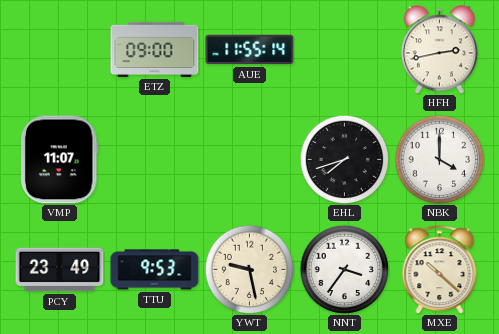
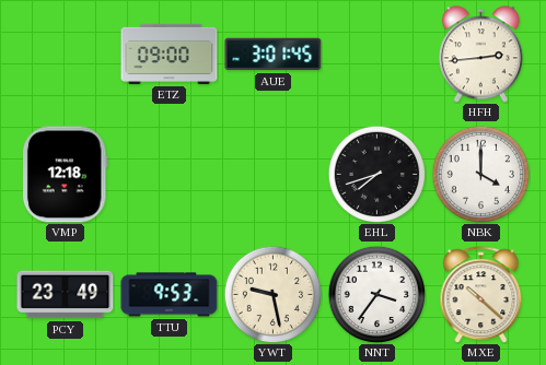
AUE: 11:55 -> 3:01 (274, 55)
HFH: 2:43 -> 2:44 (480, 55)
VMP: 11:07 -> 12:18 (65, 175)
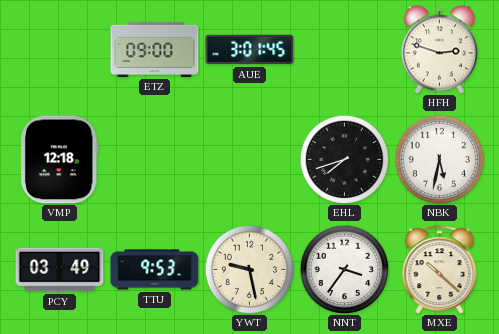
HFH: 2:44 -> 2:48 (439, 50)
NBK: 4:00 -> 5:32 (439, 159)
PCY: 23:49 -> 03:49 (60, 270)
